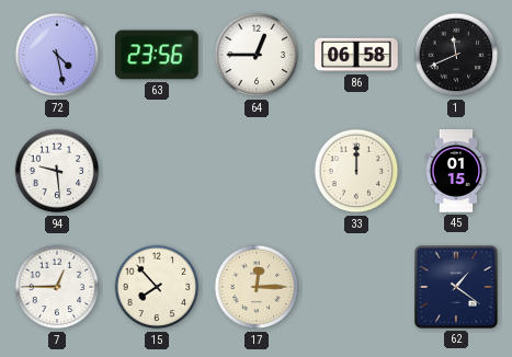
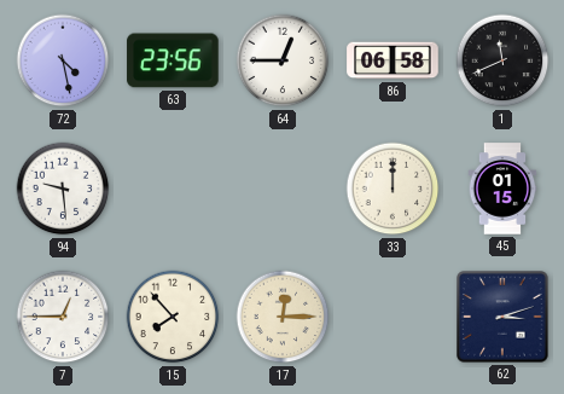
62: 1:21 -> 3:12 (502, 317)
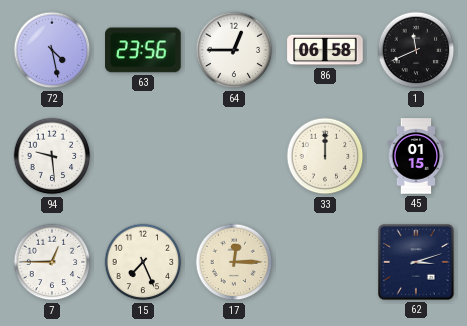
15: 7:53 -> 7:26 (143, 262)
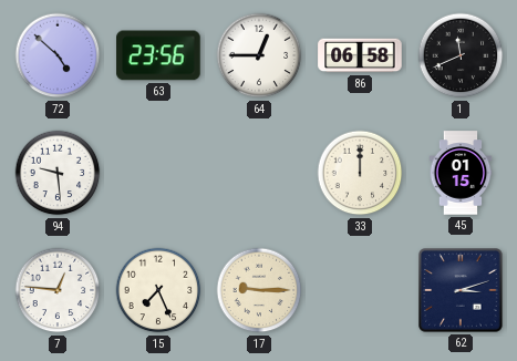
72: 4:28 -> 4:52 (58, 55)
7: 12:45 -> 12:46 (58, 290)
17: 12:15 -> 9:15 (259, 290)
